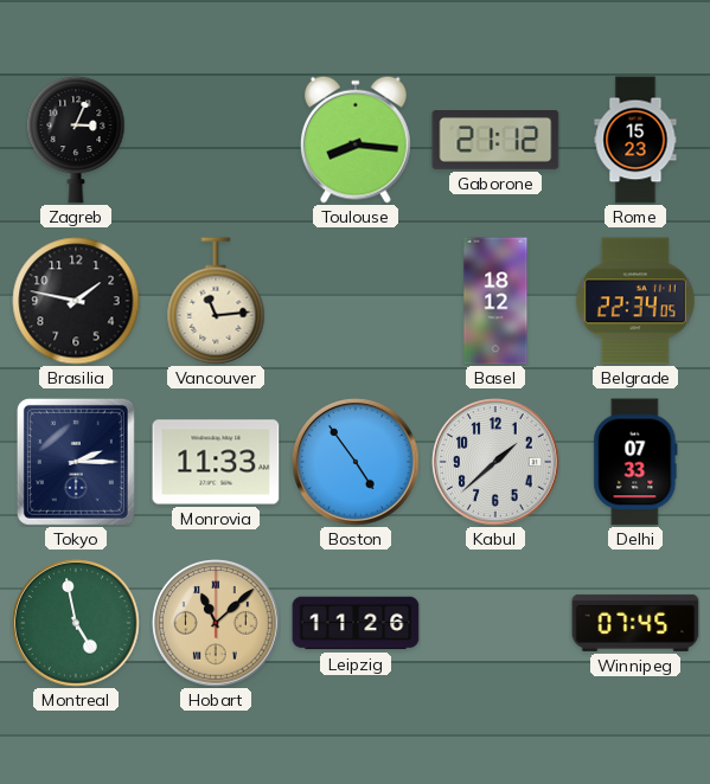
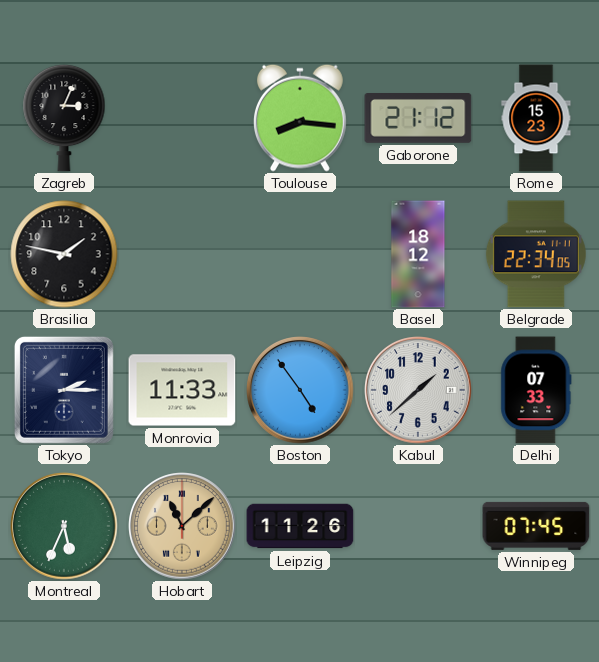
Vancouver: 11:14 -> none (216, 301)
Montreal: 4:58 -> 5:34 (64, 526)
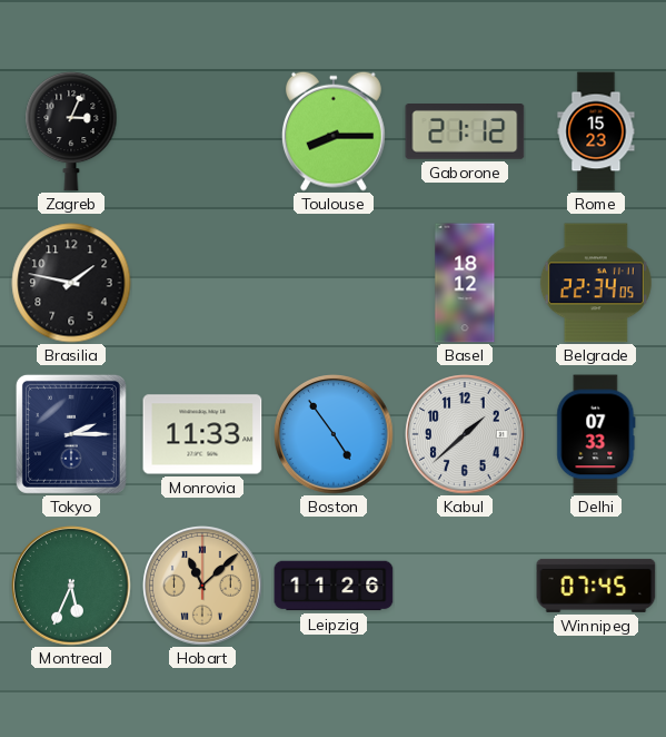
Toulouse: 8:16 -> 8:15 (334, 131)
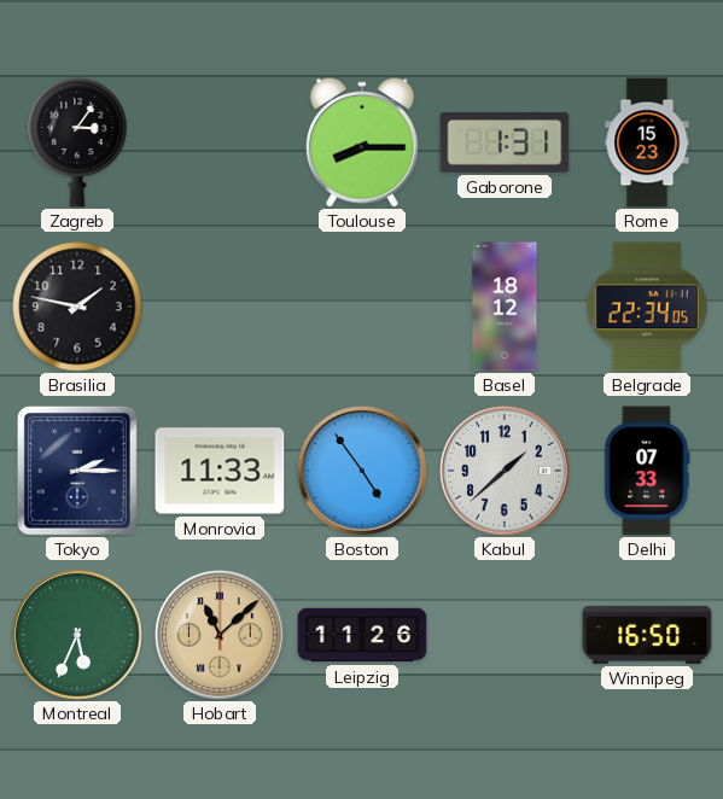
Zagreb: 3:04 -> 3:06 (77, 142)
Gaborone: 21:12 -> 1:31 (505, 144)
Winnipeg: 07:45 -> 16:50 (647, 635)
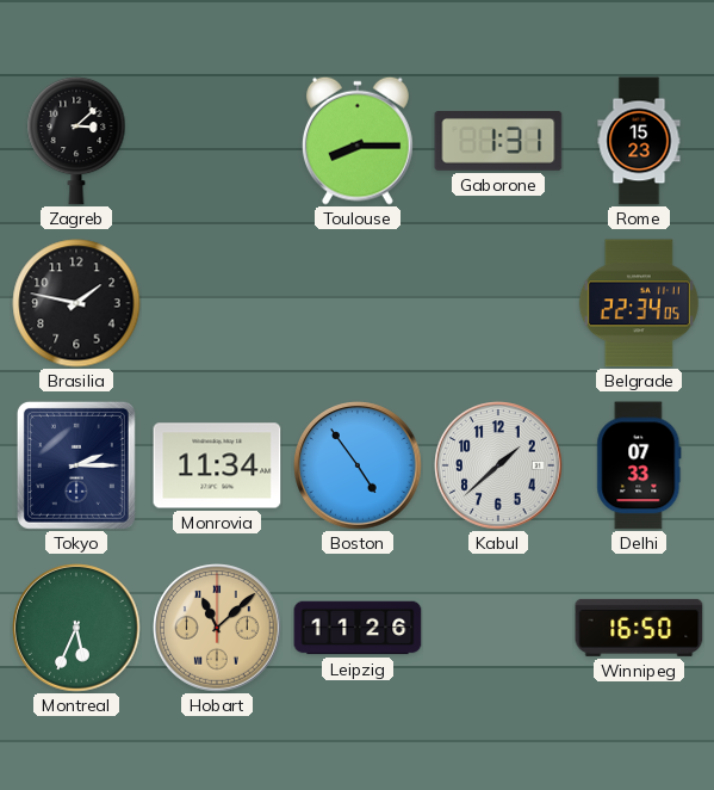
Zagreb: 3:06 -> 3:08 (76, 141)
Basel: 18:12 -> none (505, 307)
Monrovia: 11:33 -> 11:34 (217, 465)
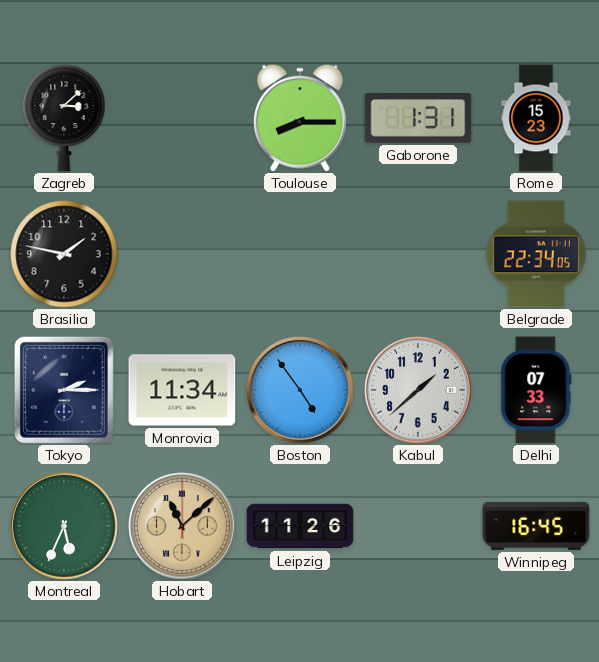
Winnipeg: 16:50 -> 16:45 (536, 526)
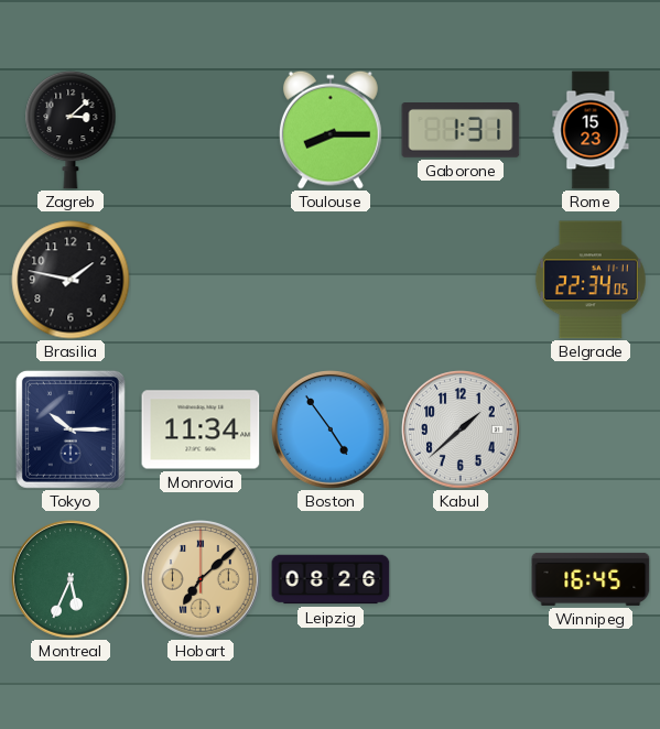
Tokyo: 2:15 -> 10:15 (71, 429)
Delhi: 07:33 -> none (536, 390)
Hobart: 11:08 -> 7:08 (201, 579)
Leipzig: 11:26 -> 08:26 (331, 579)
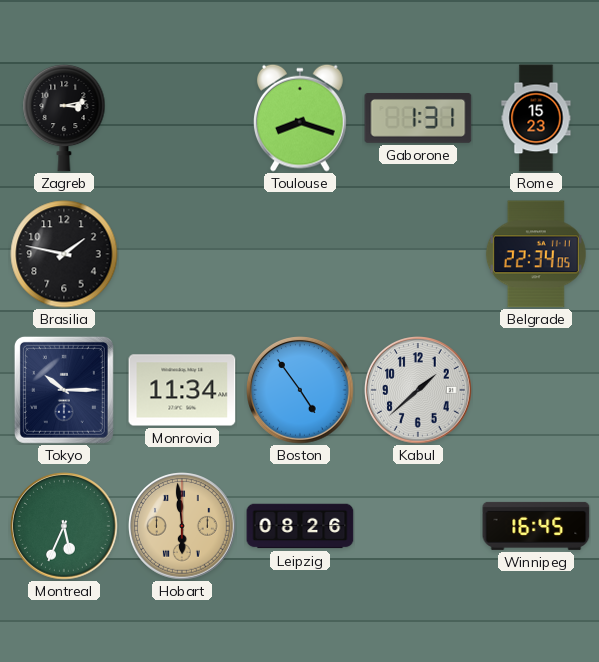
Zagreb: 3:08 -> 3:13 (64, 118)
Toulouse: 8:15 -> 8:18 (300, 118)
Hobart: 7:08 -> 5:59 (182, 526)
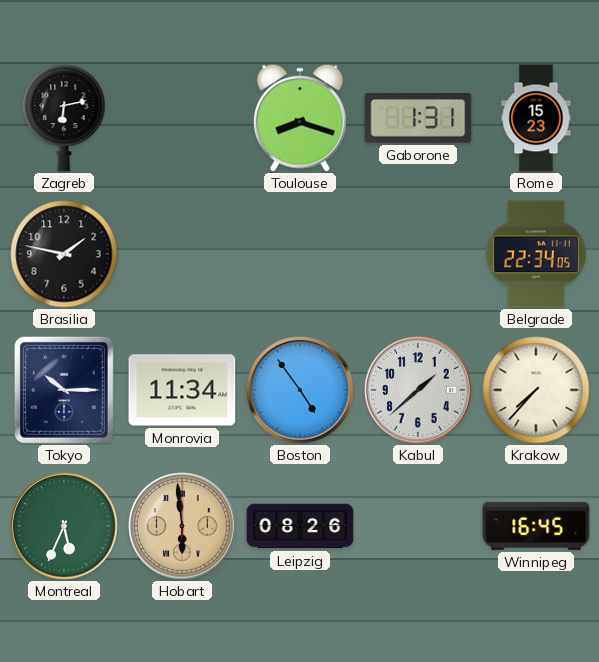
Zagreb: 3:13 -> 6:13 (64, 118)
Krakow: none -> 7:37 (536, 390)
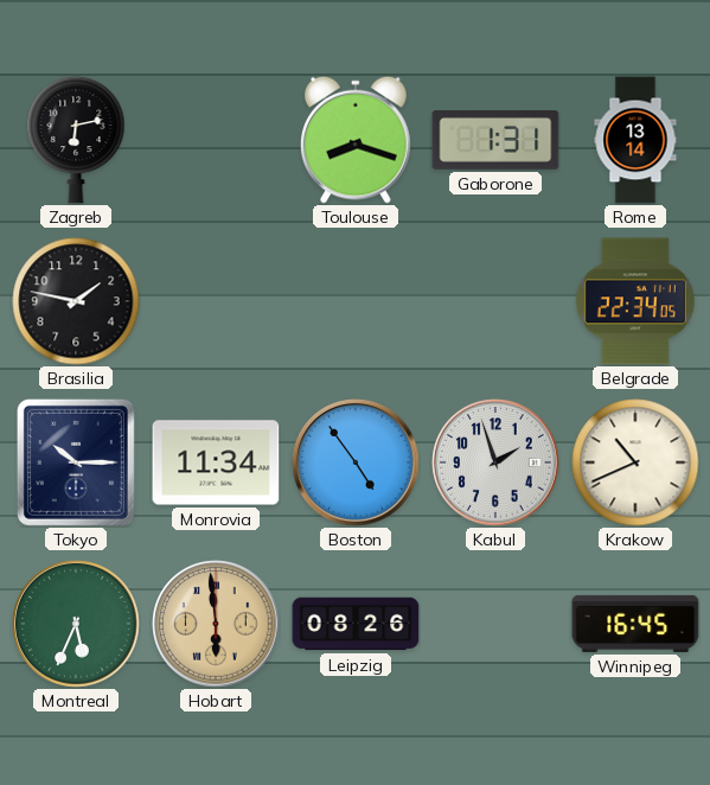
Rome: 15:23 -> 13:14 (635, 140)
Kabul: 1:38 -> 1:57 (495, 462)
Krakow: 7:37 -> 10:41 (635, 462)
